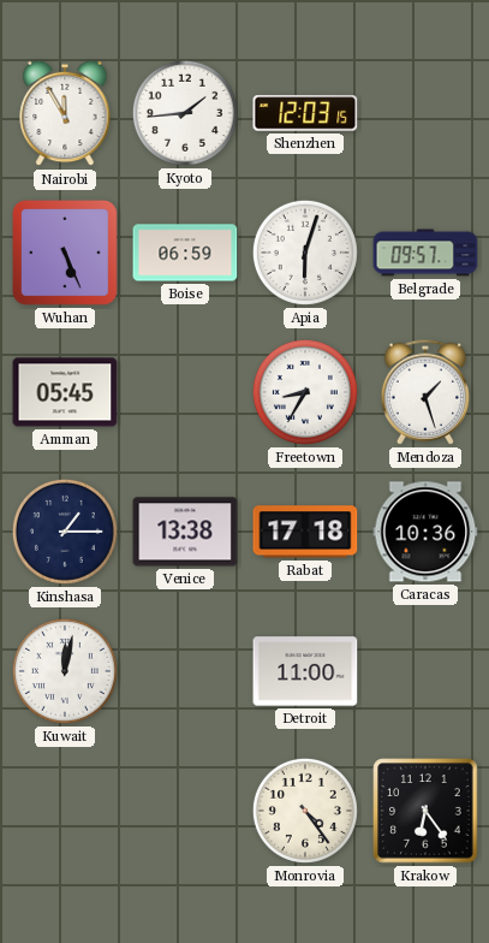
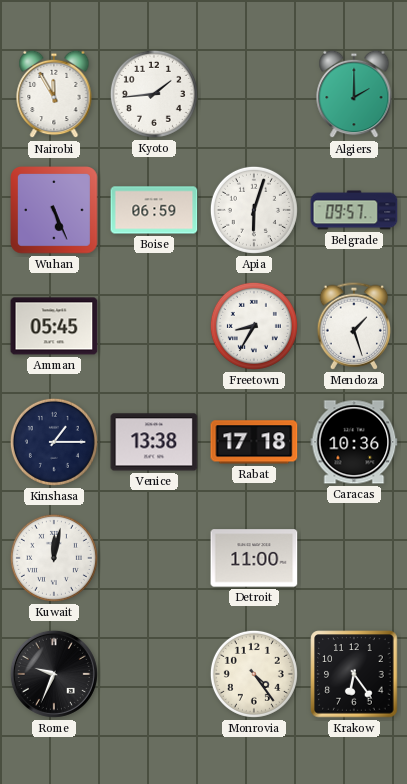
Shenzhen: 12:03 -> none (305, 113)
Algiers: none -> 2:00 (354, 94)
Rome: none -> 9:34 (54, 674)
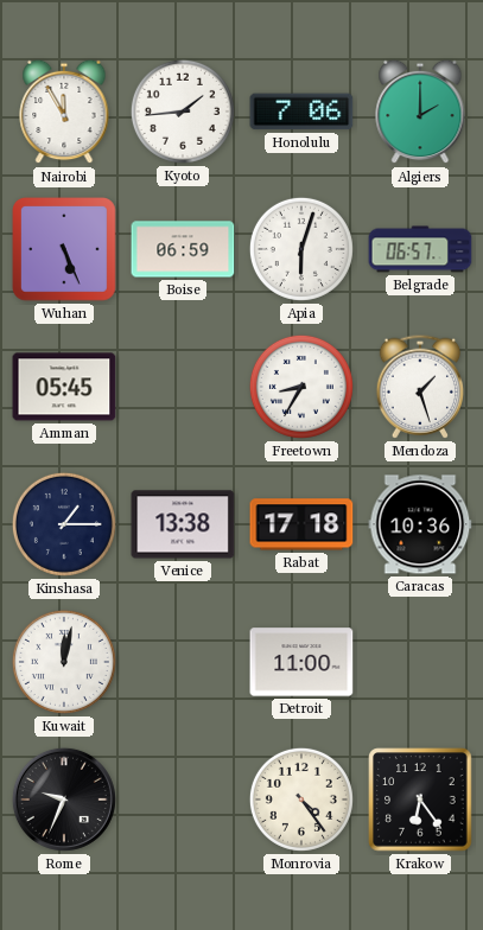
Honolulu: none -> 7:06 (301, 112)
Belgrade: 09:57 -> 06:57 (420, 249)
